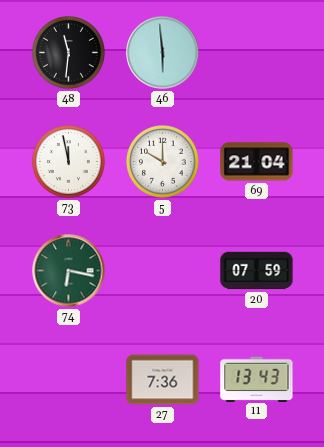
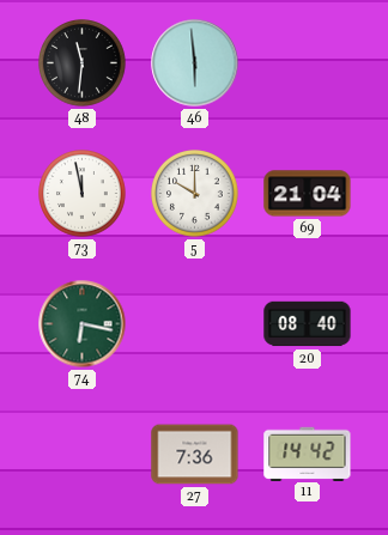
20: 07:59 -> 08:40 (308, 324)
11: 13:43 -> 14:42 (308, 454)
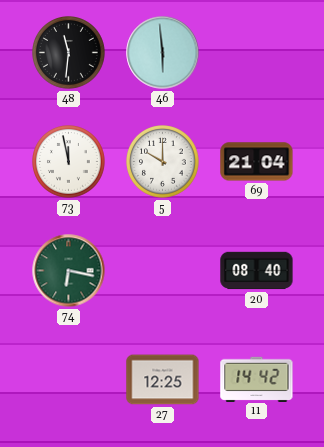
27: 7:36 -> 12:25 (163, 380)
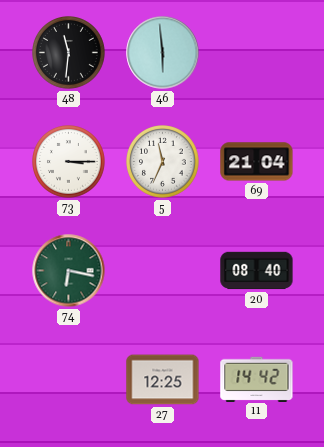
73: 11:58 -> 3:15 (69, 162)
5: 10:00 -> 11:34 (163, 162)
